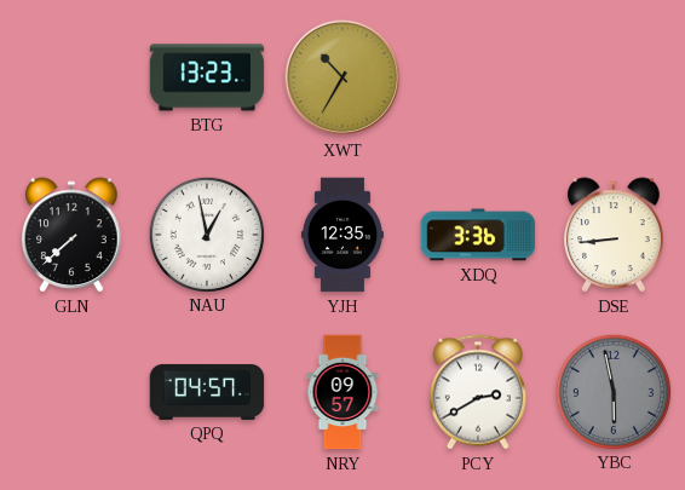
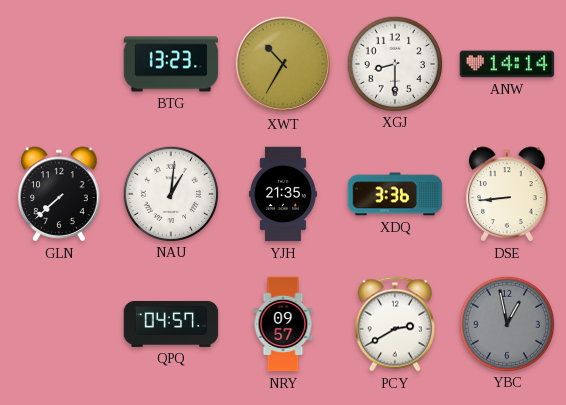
XGJ: none -> 8:30 (394, 63)
ANW: none -> 14:14 (507, 64)
NAU: 12:58 -> 1:01 (170, 193)
YJH: 12:35 -> 21:35 (283, 194)
YBC: 5:58 -> 12:58 (506, 323)
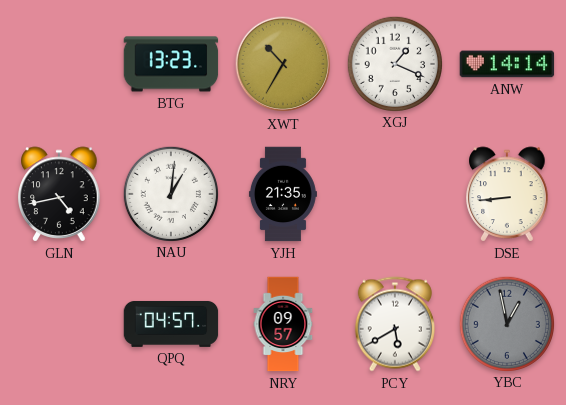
XGJ: 8:30 -> 1:19 (394, 63)
GLN: 7:38 -> 4:43 (59, 194)
XDQ: 3:36 -> none (395, 194)
PCY: 2:40 -> 5:40 (395, 324)
